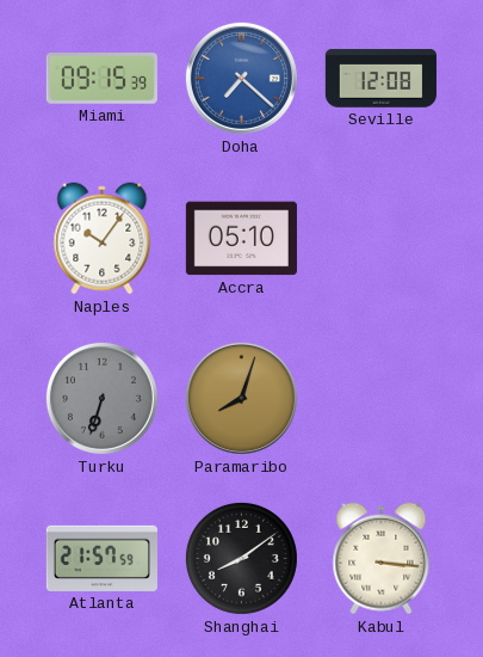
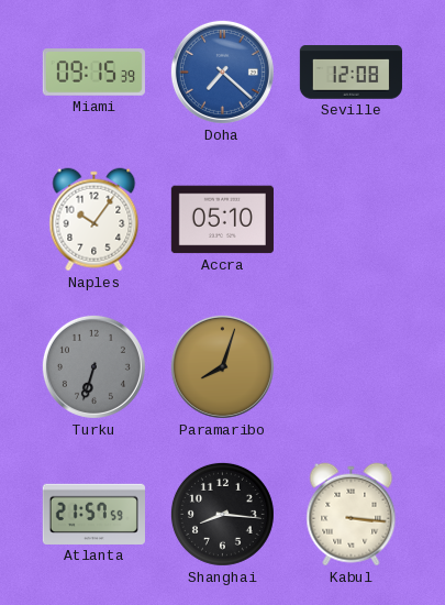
Shanghai: 8:09 -> 8:16 (222, 514)
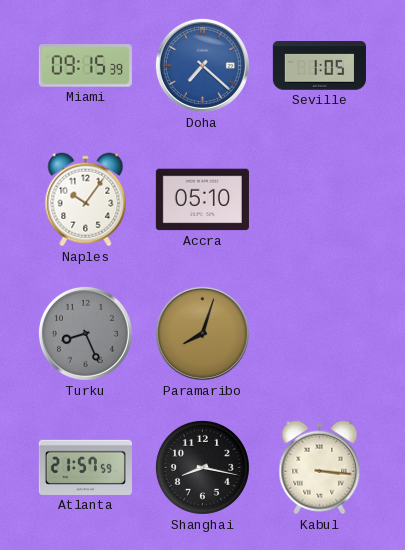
Seville: 12:08 -> 1:05 (319, 66)
Turku: 6:33 -> 8:26 (85, 333)
Shanghai: 8:16 -> 8:17 (202, 467)
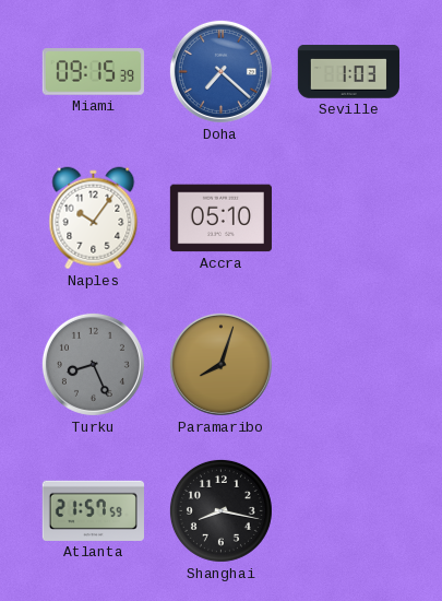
Seville: 1:05 -> 1:03 (348, 72)
Kabul: 3:16 -> none (320, 468)
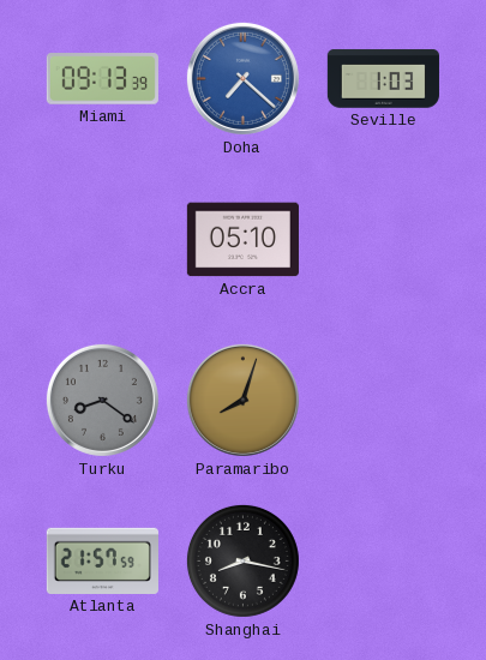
Miami: 09:15 -> 09:13 (102, 79)
Naples: 10:06 -> none (94, 219)
Turku: 8:26 -> 8:21 (102, 400)
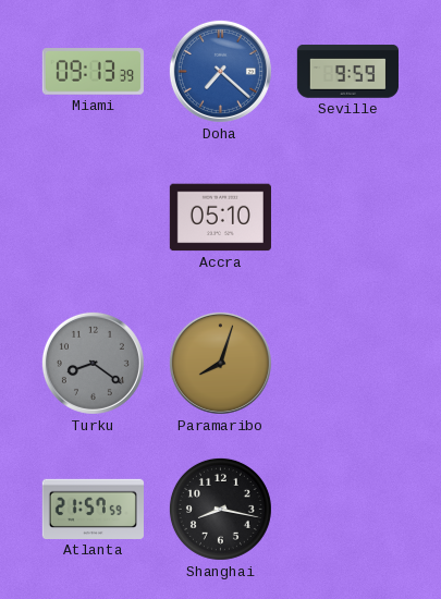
Seville: 1:03 -> 9:59 (347, 72)
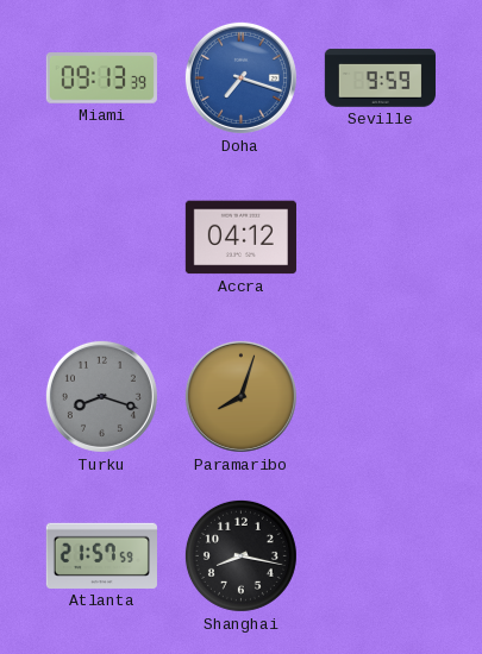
Doha: 7:22 -> 7:18 (240, 77)
Accra: 05:10 -> 04:12 (240, 238)
Turku: 8:21 -> 8:18 (101, 396)
